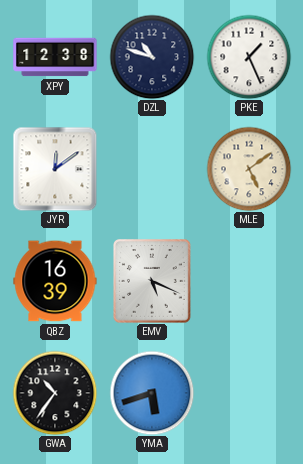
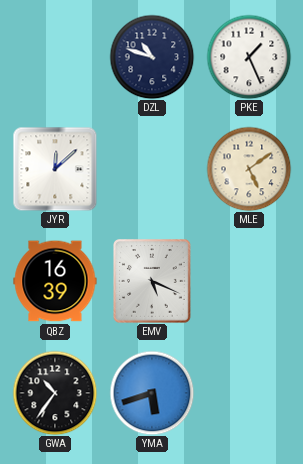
XPY: 12:38 -> none (55, 57)
JYR: 12:09 -> 12:08 (55, 169)
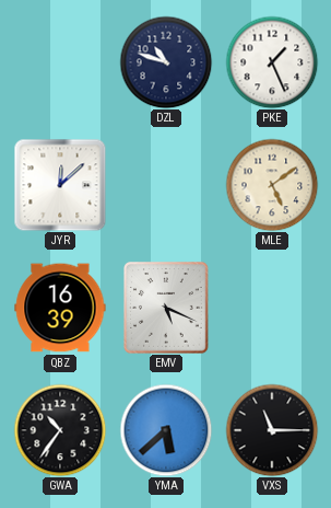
YMA: 5:42 -> 5:38 (166, 430)
VXS: none -> 11:15 (272, 430)
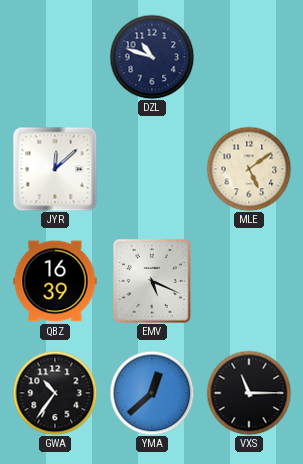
PKE: 1:26 -> none (272, 62)
YMA: 5:38 -> 12:38 (152, 393)
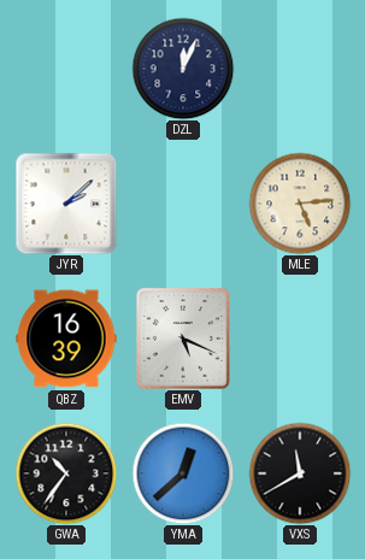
DZL: 10:48 -> 12:04 (183, 69)
JYR: 12:08 -> 2:08 (66, 204)
MLE: 5:09 -> 5:14 (300, 204)
VXS: 11:15 -> 11:40 (300, 473)
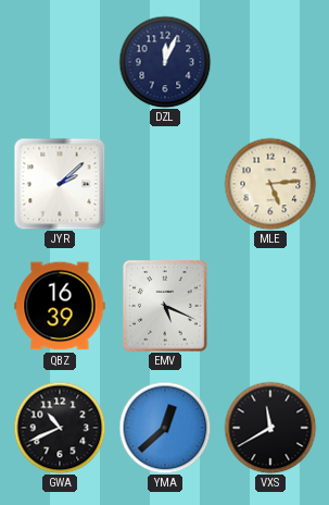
GWA: 10:36 -> 10:41 (60, 428)
